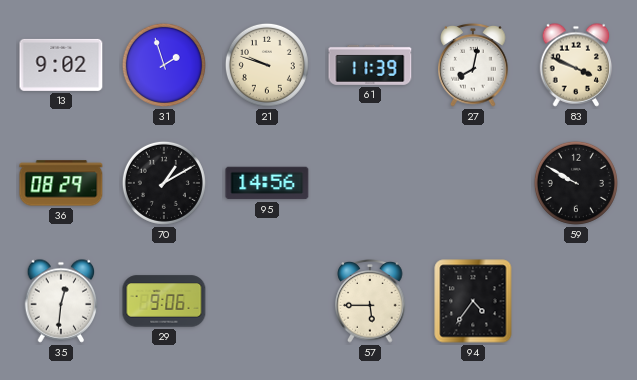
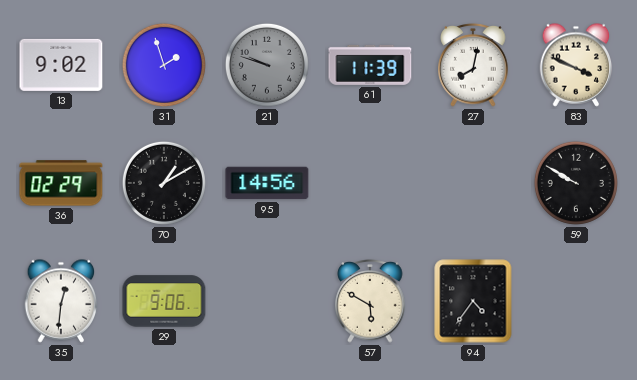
21 dial: cream -> grey (267, 65)
36: 08:29 -> 02:29 (61, 183)
57: 5:45 -> 5:50 (370, 301)
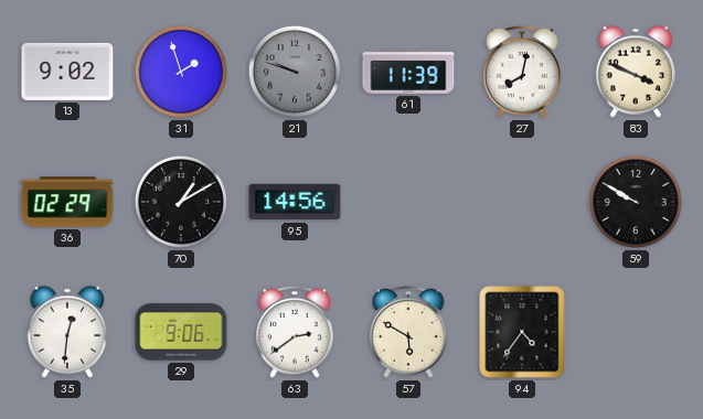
63: none -> 2:39 (295, 332)
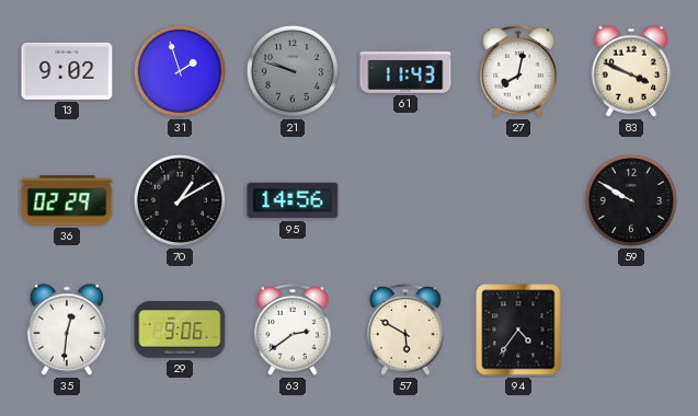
61: 11:39 -> 11:43 (405, 71)
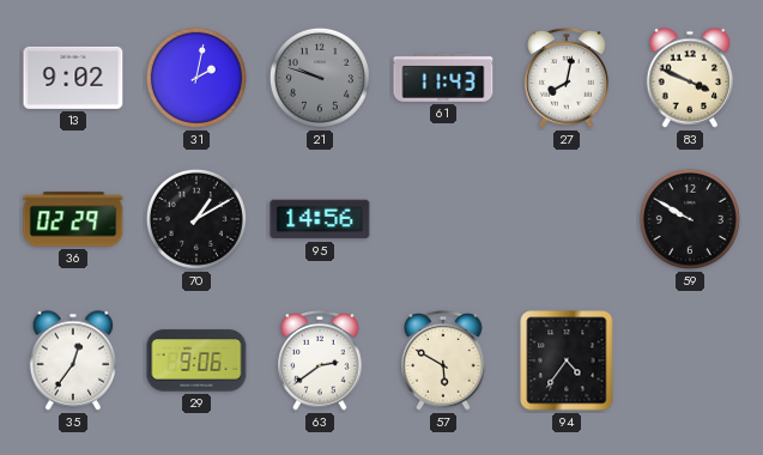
31: 1:57 -> 2:02 (196, 78)
35: 12:31 -> 12:36 (73, 360)
